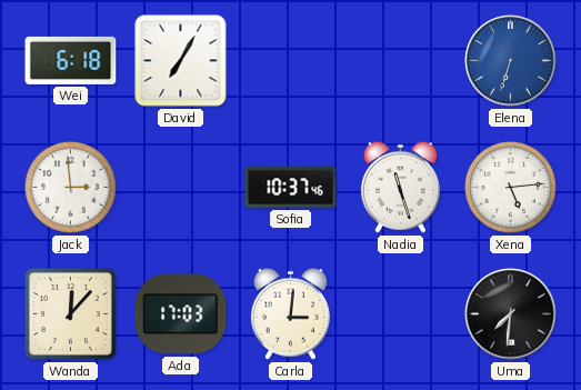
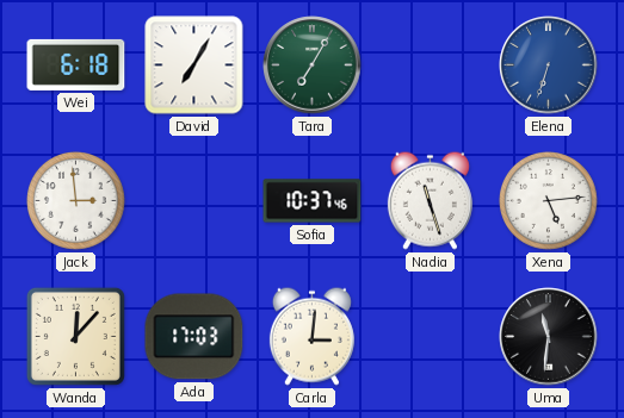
Tara: none -> 7:05 (313, 65)
Uma: 7:31 -> 11:31 (549, 337)
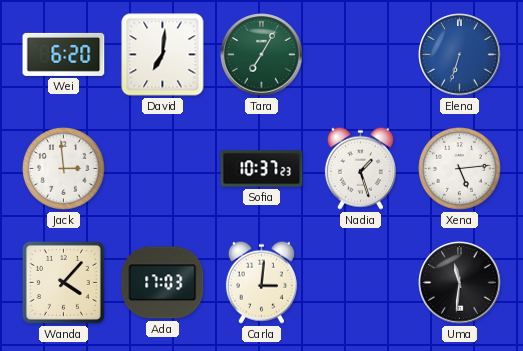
Wei: 6:18 -> 6:20 (64, 54)
David: 7:05 -> 7:01 (163, 55)
Sofia: 10:37:46 -> 10:37:23 (262, 169)
Nadia: 11:27 -> 1:27 (360, 168)
Wanda: 12:07 -> 4:07 (63, 282)
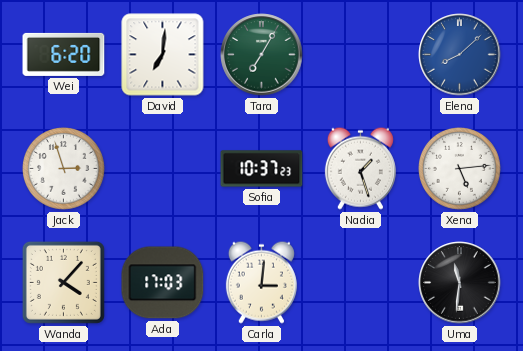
Elena: 6:33 -> 8:08 (460, 55)
Jack: 2:59 -> 2:57 (64, 169)
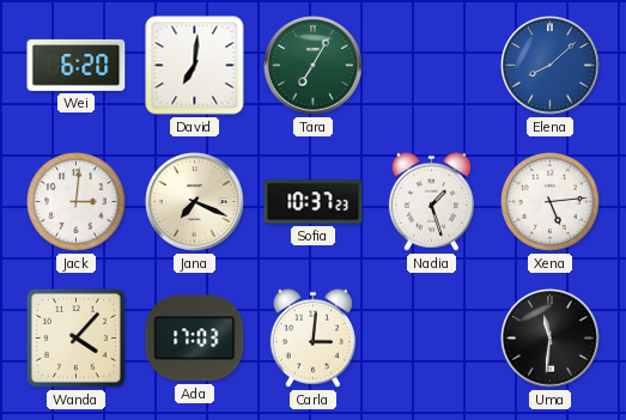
Jack: 2:57 -> 3:01 (77, 202)
Jana: none -> 7:19 (195, 202)
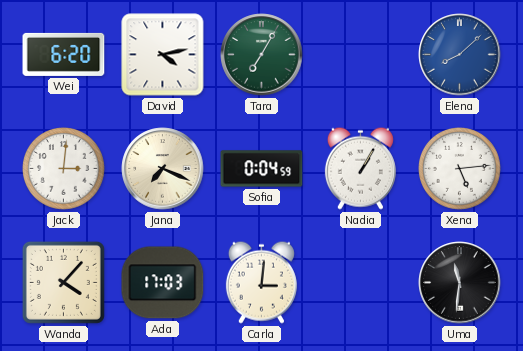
David: 7:01 -> 4:13 (163, 55)
Sofia: 10:37 -> 0:04 (262, 169)
Nadia: 1:27 -> 1:05 (360, 168)
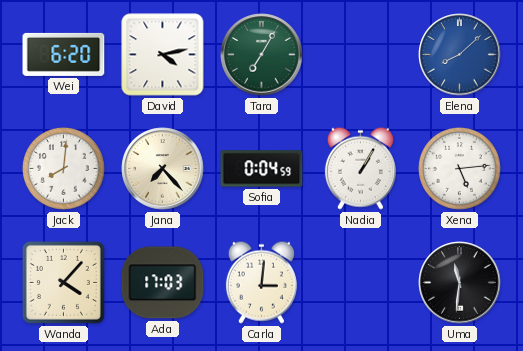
Jack: 3:01 -> 8:01 (64, 169)
Jana: 7:19 -> 7:23 (163, 169)
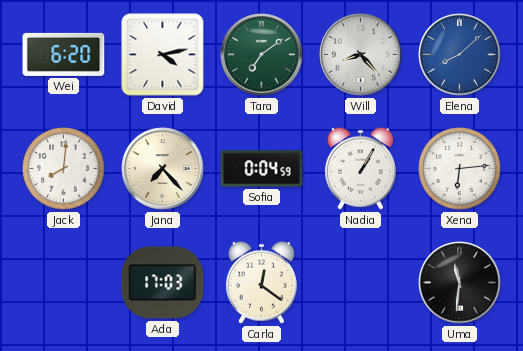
Tara: 7:05 -> 7:09 (262, 55)
Will: none -> 8:23 (361, 55)
Xena: 5:14 -> 6:14 (460, 169)
Wanda: 4:07 -> none (63, 282)
Carla: 3:01 -> 12:21 (261, 282)
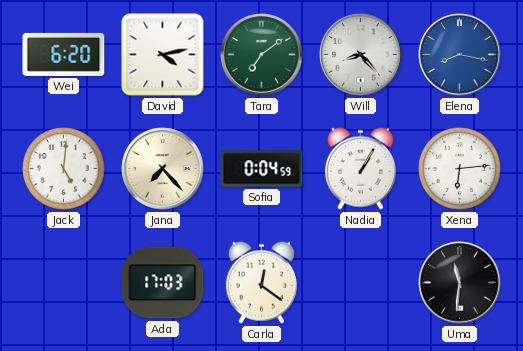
Elena: 8:08 -> 8:17 (460, 55)
Jack: 8:01 -> 5:01 (64, 169)
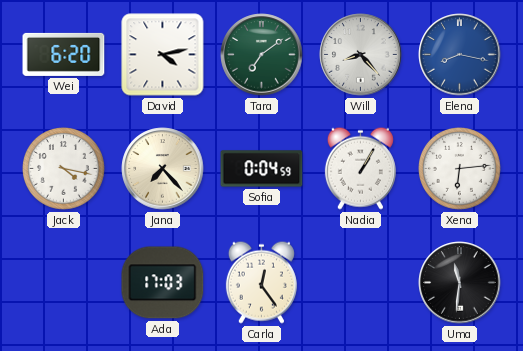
Jack: 5:01 -> 4:17 (64, 169)
Carla: 12:21 -> 12:24 (261, 282)
